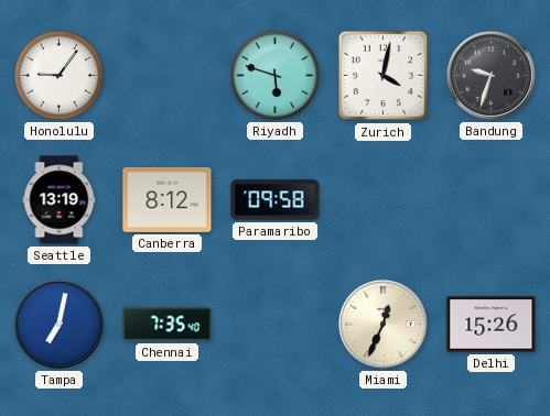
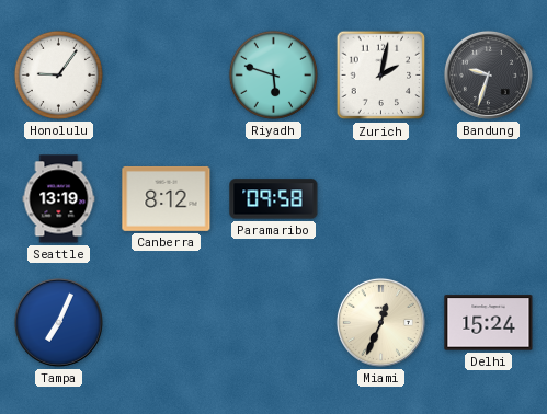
Zurich: 4:02 -> 2:02 (381, 76)
Tampa: 7:02 -> 7:04 (58, 322)
Chennai: 7:35 -> none (168, 325)
Delhi: 15:26 -> 15:24 (489, 323)
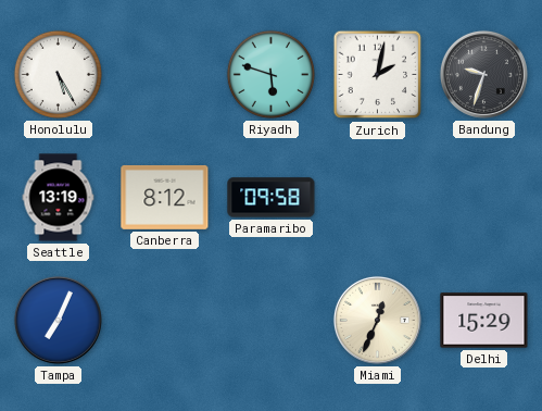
Honolulu: 9:06 -> 5:25 (58, 74)
Delhi: 15:24 -> 15:29 (484, 321)
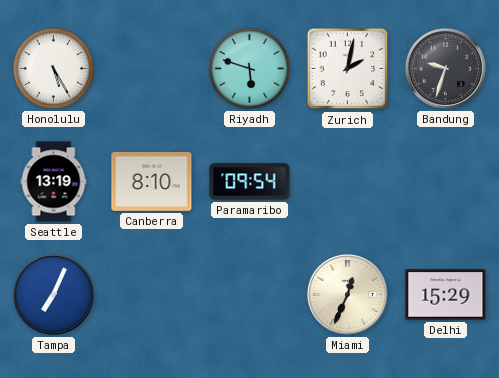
Canberra: 8:12 -> 8:10 (152, 181)
Paramaribo: 09:58 -> 09:54 (250, 182)
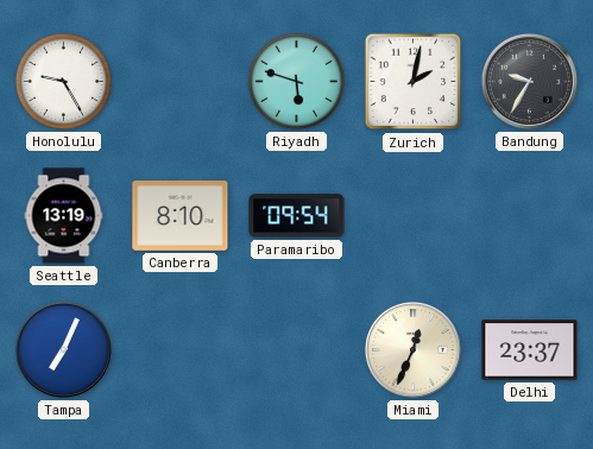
Honolulu: 5:25 -> 9:25 (63, 81)
Bandung: 9:33 -> 9:35 (529, 81)
Delhi: 15:29 -> 23:37 (530, 350)
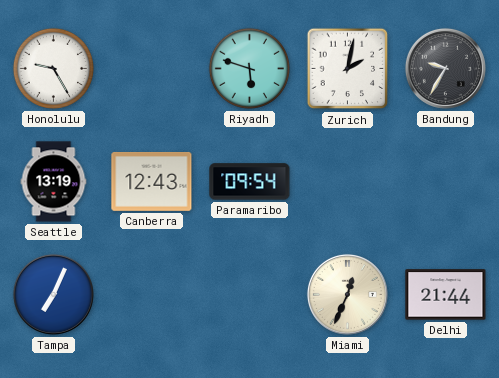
Canberra: 8:10 -> 12:43 (152, 181)
Delhi: 23:37 -> 21:44 (446, 295)
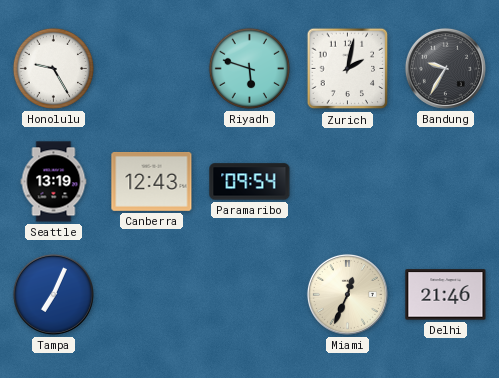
Delhi: 21:44 -> 21:46 (446, 295)
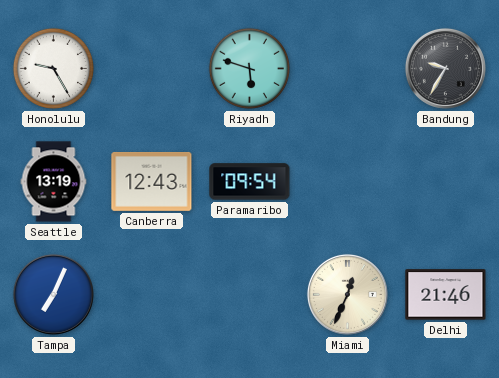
Zurich: 2:02 -> none (348, 69)
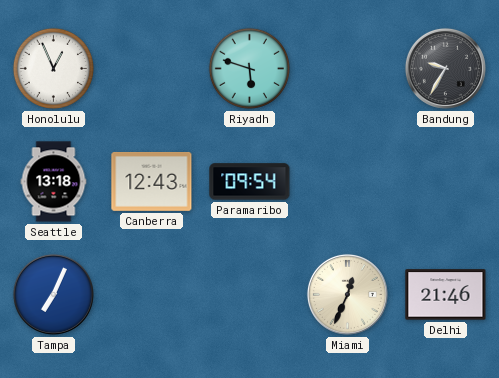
Honolulu: 9:25 -> 12:56 (53, 68)
Seattle: 13:19 -> 13:18 (54, 182)
